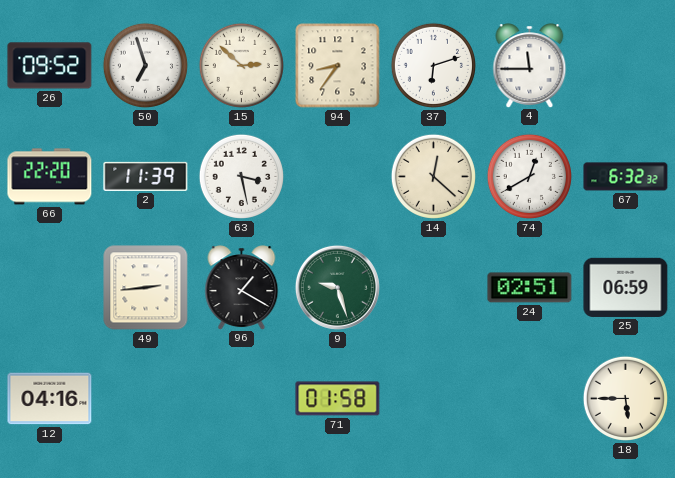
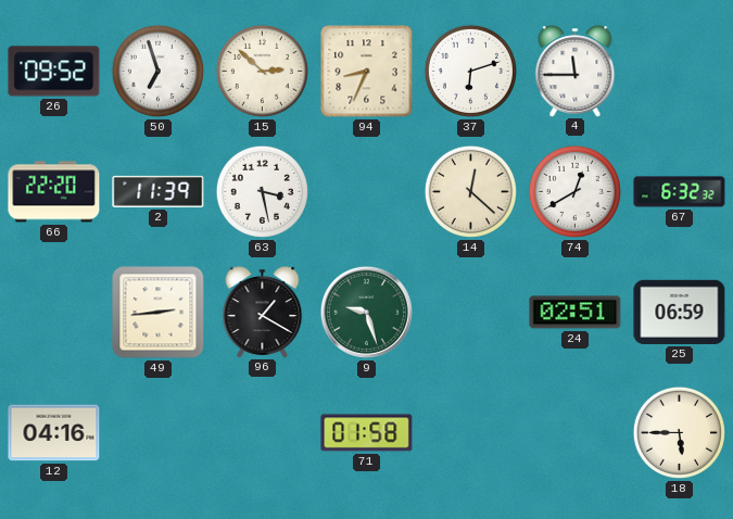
94: 8:36 -> 8:34 (367, 72)
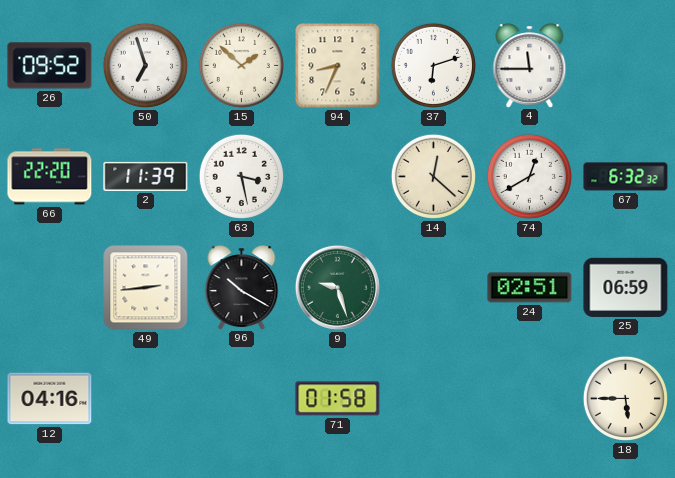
15: 2:52 -> 1:52 (241, 65)
96: 1:20 -> 10:20 (242, 287)
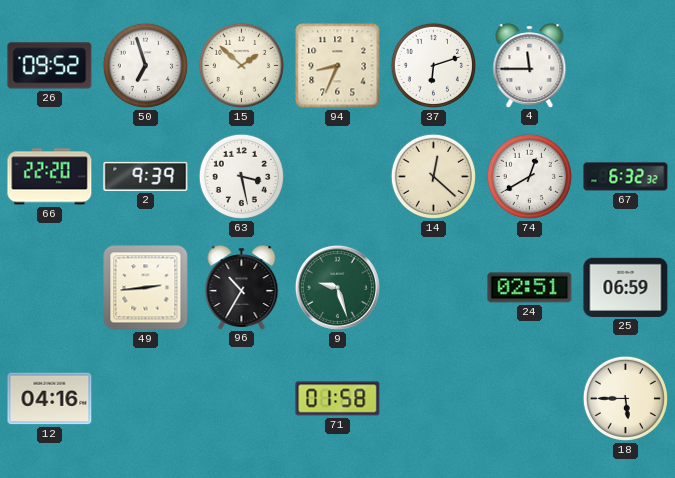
2: 11:39 -> 9:39 (146, 176)
96: 10:20 -> 10:35 (242, 287)
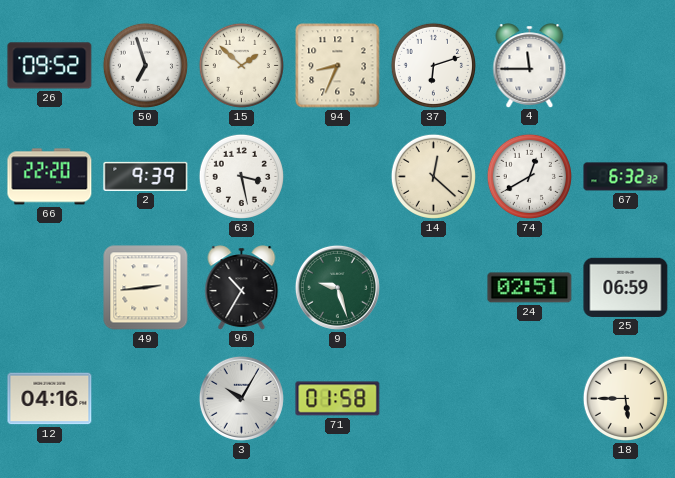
3: none -> 10:05 (241, 398)
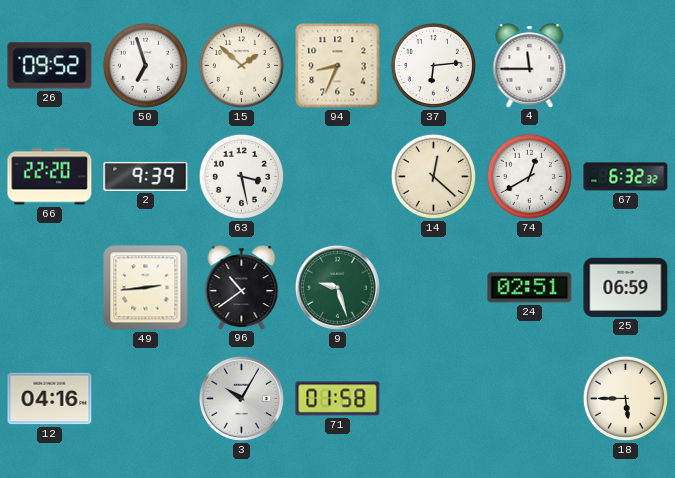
37: 6:12 -> 6:14 (433, 65)
96: 10:35 -> 10:39 (242, 287)
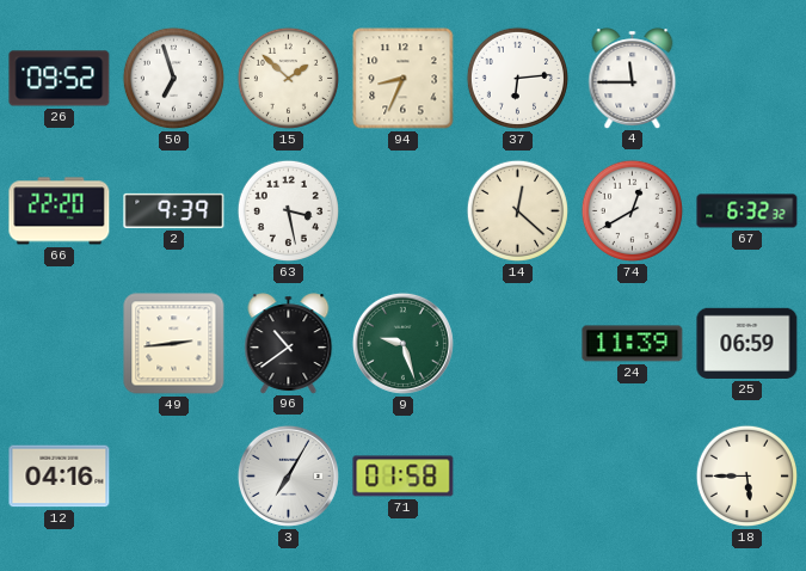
24: 02:51 -> 11:39 (633, 344)
3: 10:05 -> 7:05 (288, 475)
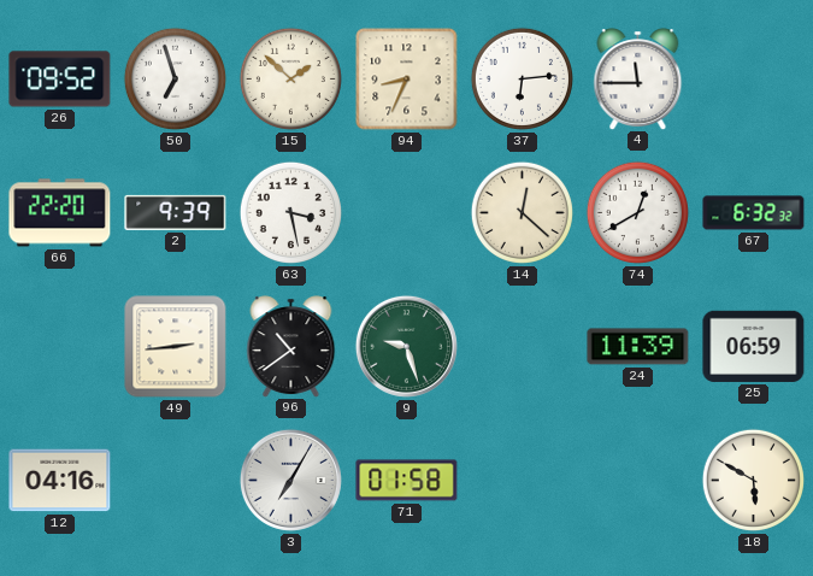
18: 5:45 -> 5:50 (753, 480)
